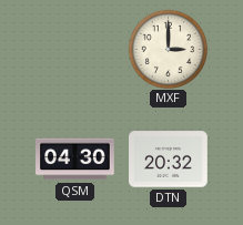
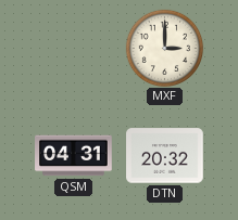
QSM: 04:30 -> 04:31 (74, 156)
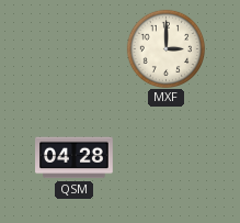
QSM: 04:31 -> 04:28 (75, 158)
DTN: 20:32 -> none (165, 156)
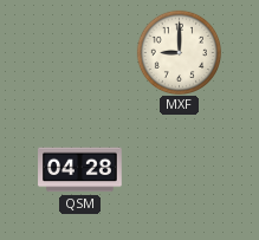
MXF: 3:00 -> 9:00 (179, 52)
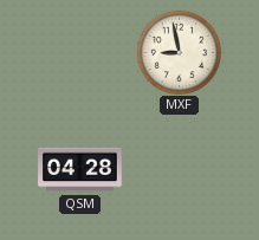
MXF: 9:00 -> 8:58 (179, 52)
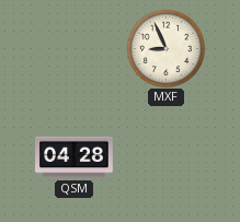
MXF: 8:58 -> 8:56 (165, 48)
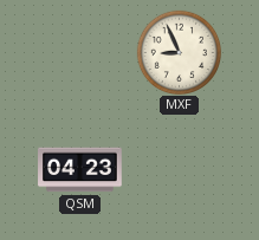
QSM: 04:28 -> 04:23 (80, 170)
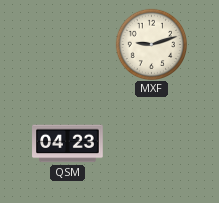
MXF: 8:56 -> 9:12 (151, 44)
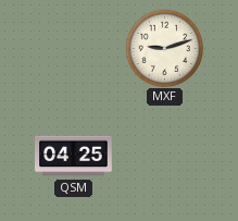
QSM: 04:23 -> 04:25 (74, 157)
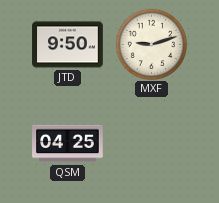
JTD: none -> 9:50 (68, 45)
